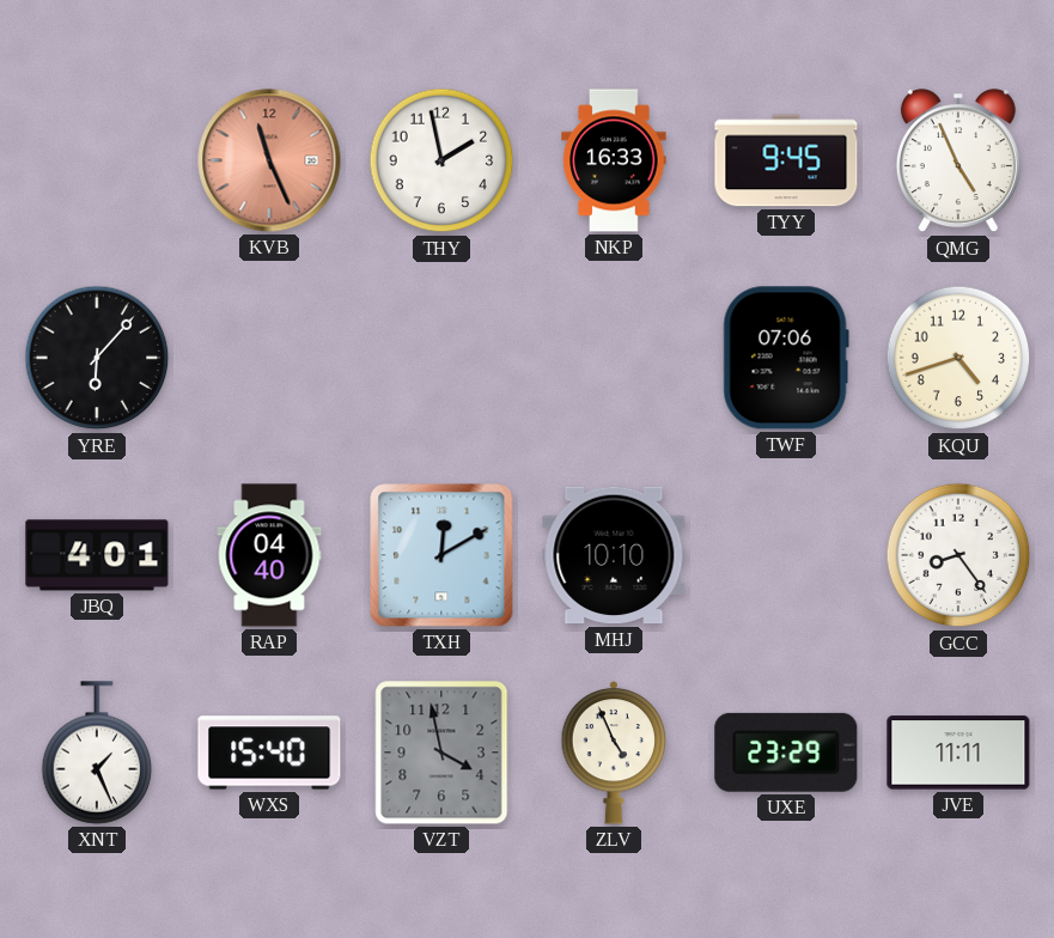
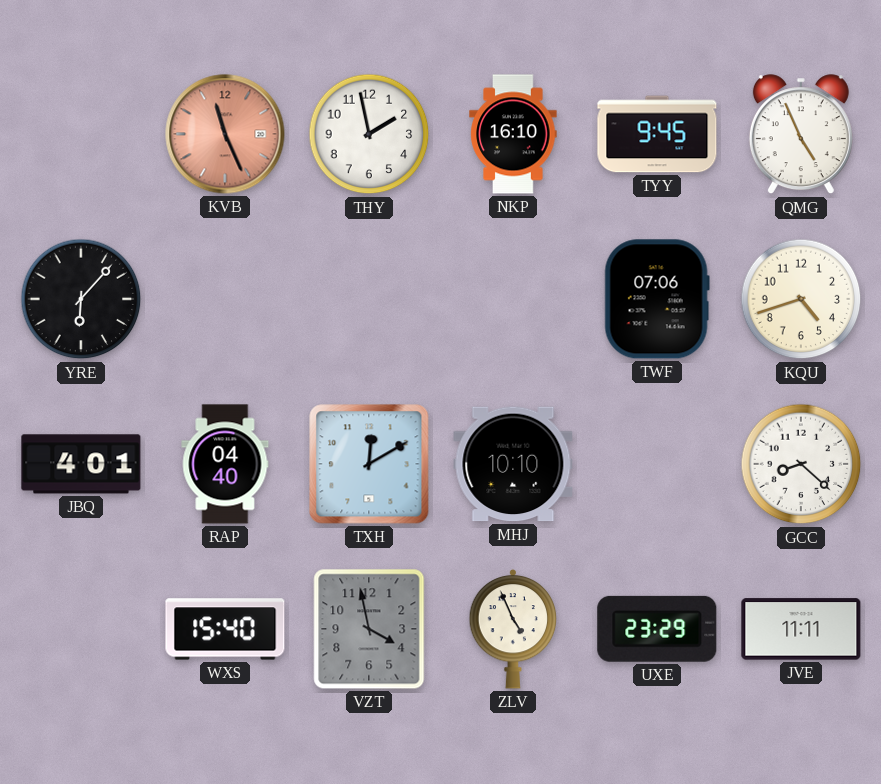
NKP: 16:33 -> 16:10 (513, 134)
GCC: 8:24 -> 8:22 (801, 464)
XNT: 1:26 -> none (97, 753)
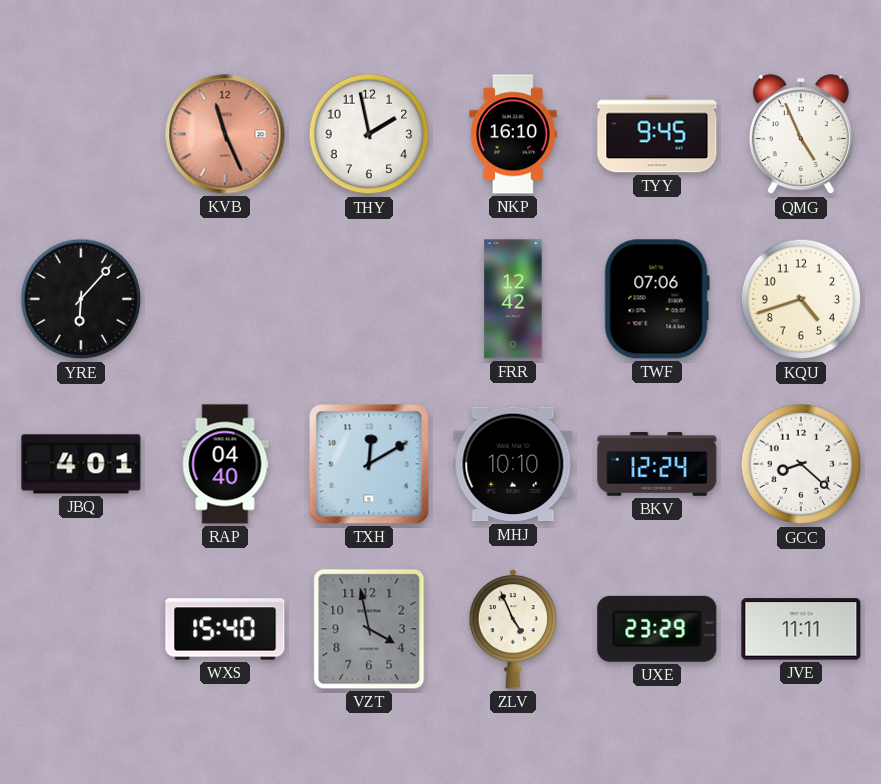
FRR: none -> 12:42 (513, 299)
BKV: none -> 12:24 (657, 464)
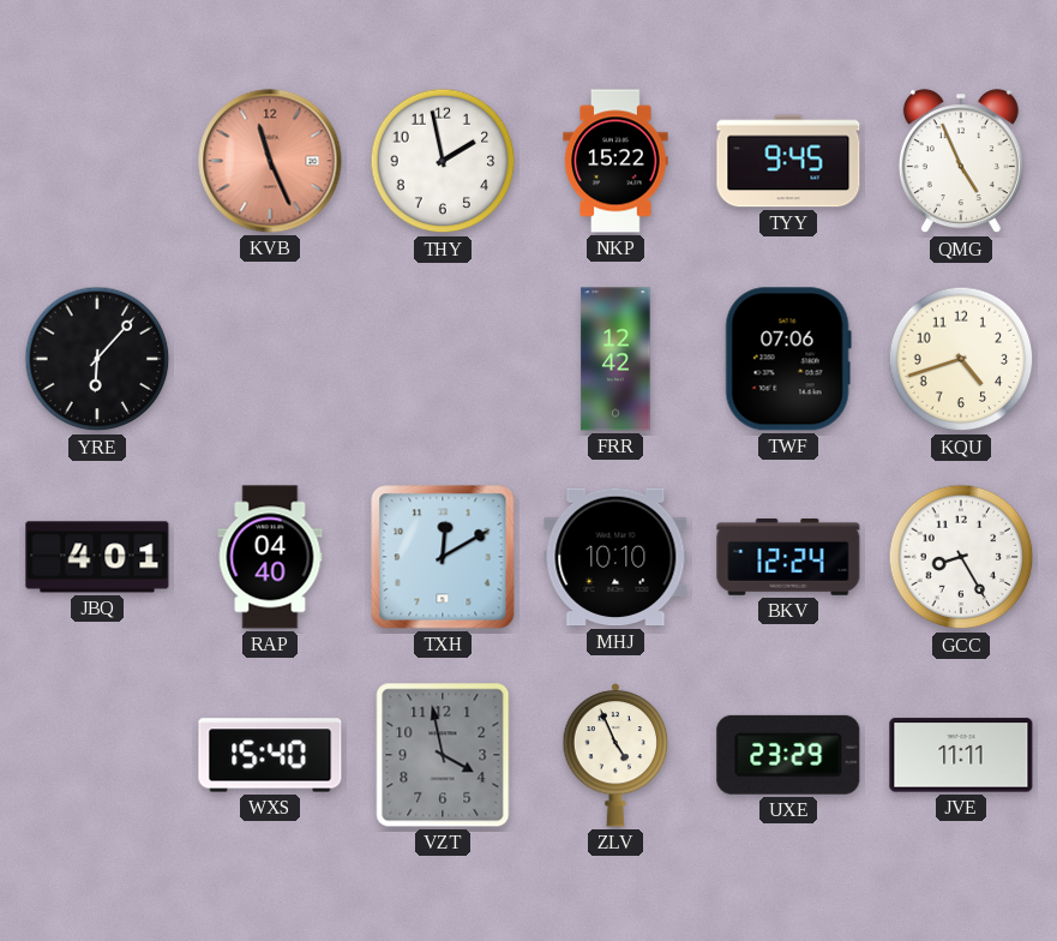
NKP: 16:10 -> 15:22 (615, 161)
GCC: 8:22 -> 8:25 (961, 557)
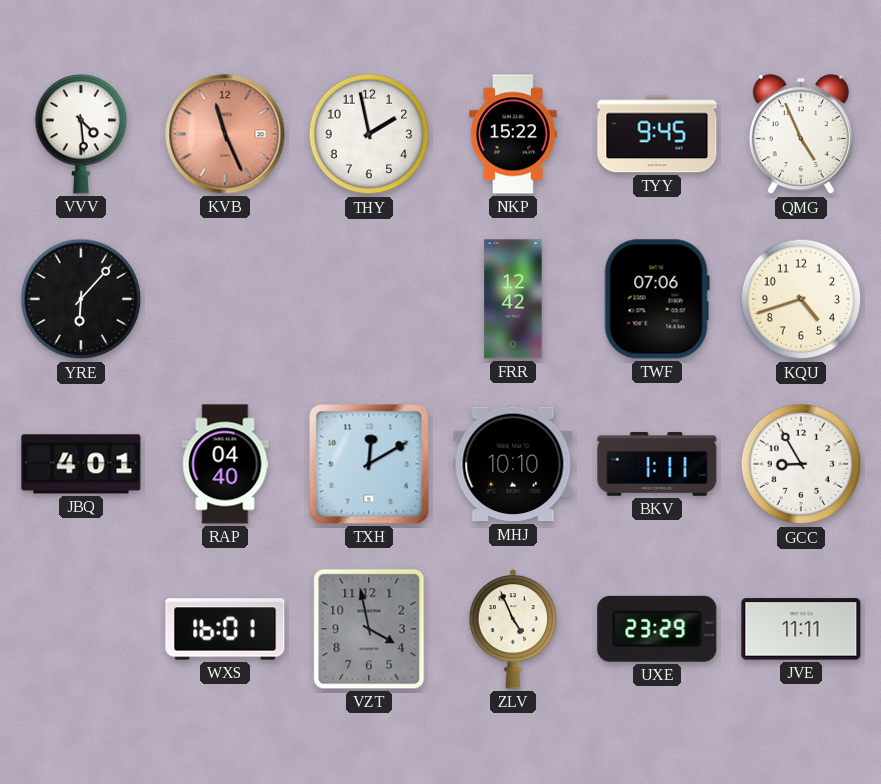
VVV: none -> 4:29 (81, 134)
BKV: 12:24 -> 1:11 (657, 464)
GCC: 8:25 -> 8:55 (801, 464)
WXS: 15:40 -> 16:01 (225, 629)
